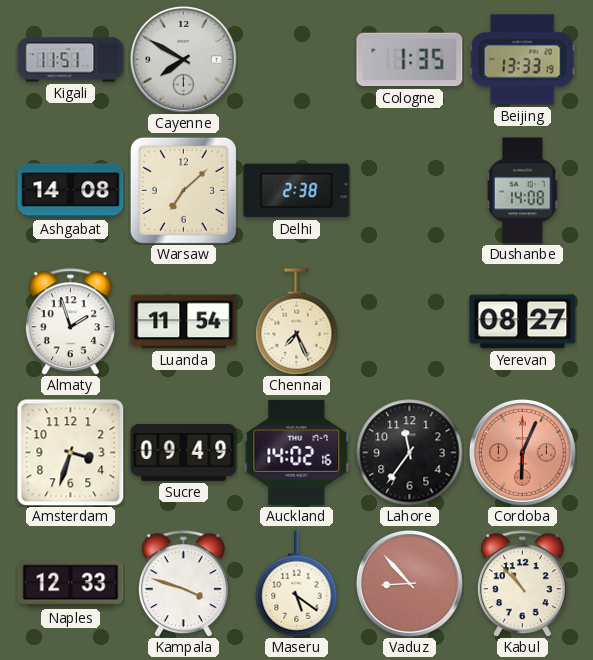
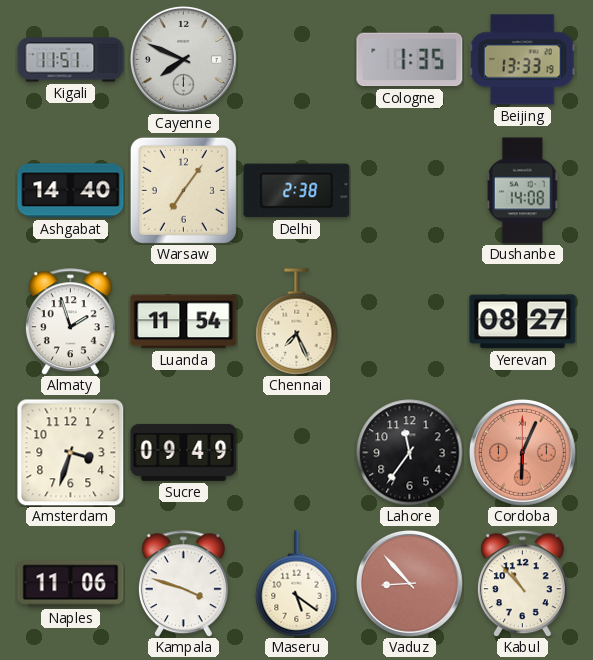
Cayenne: 7:50 -> 7:49 (183, 59)
Ashgabat: 14:08 -> 14:40 (71, 191)
Warsaw: 7:08 -> 7:06 (183, 190)
Auckland: 14:02 -> none (297, 452)
Naples: 12:33 -> 11:06 (71, 584)
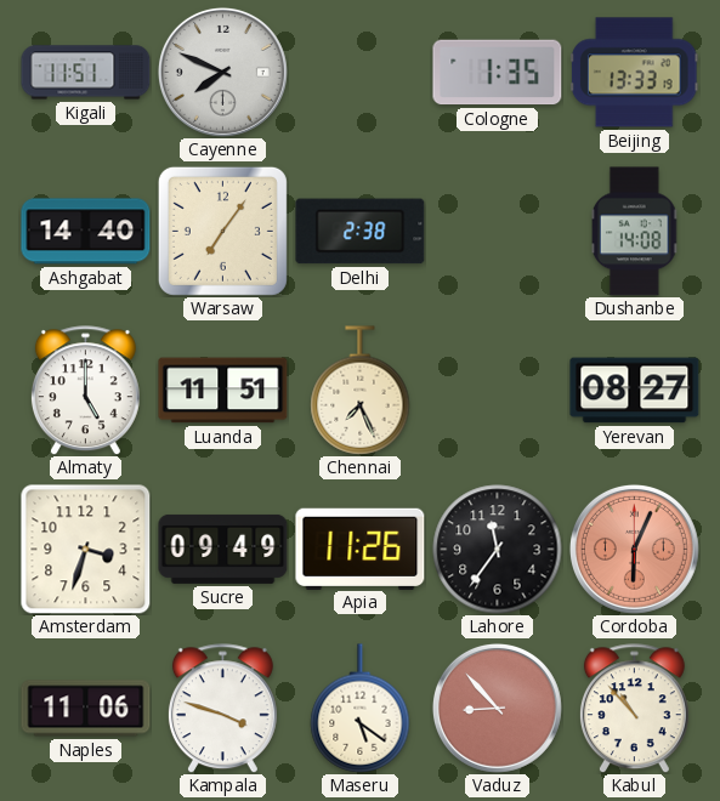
Almaty: 1:57 -> 5:00 (85, 391)
Luanda: 11:54 -> 11:51 (223, 391)
Apia: none -> 11:26 (361, 549)
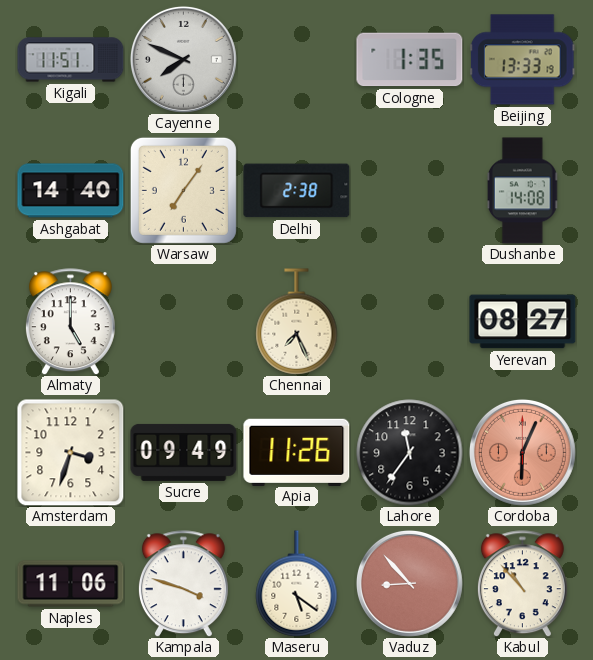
Luanda: 11:51 -> none (223, 391)
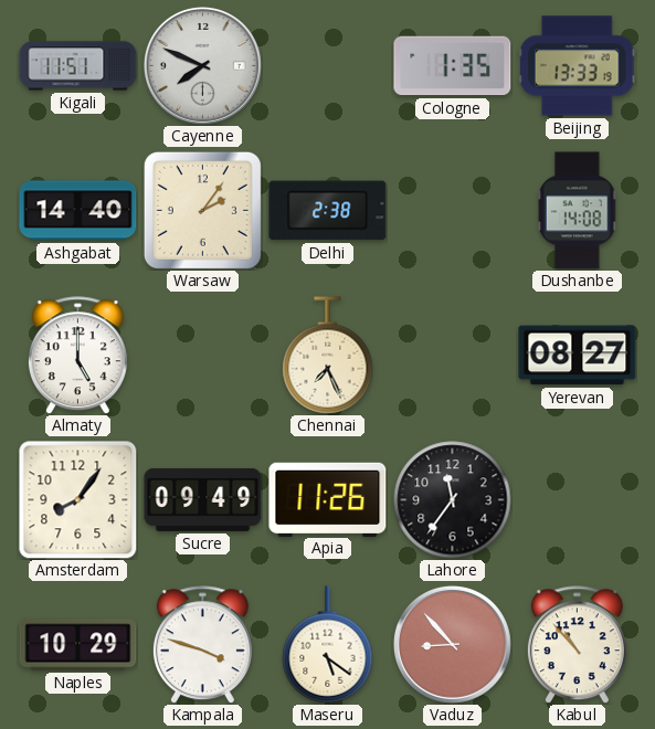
Warsaw: 7:06 -> 2:06 (202, 210)
Amsterdam: 3:33 -> 8:06 (78, 500)
Cordoba: 6:04 -> none (522, 452)
Naples: 11:06 -> 10:29 (78, 645)
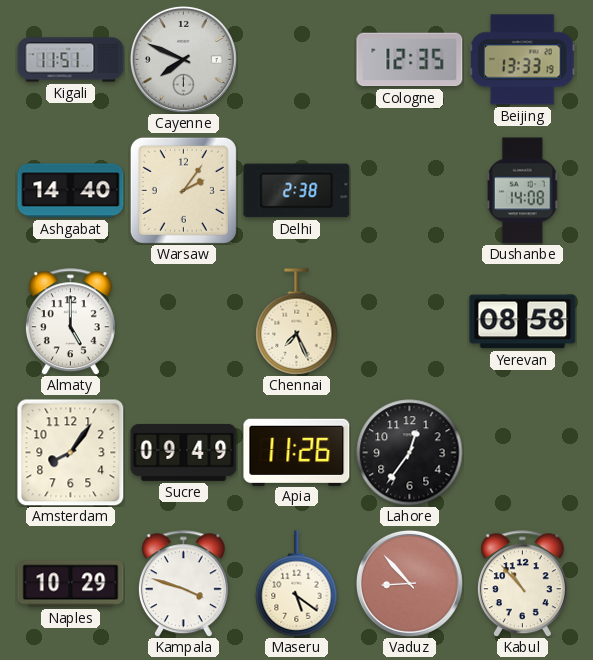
Cologne: 1:35 -> 12:35 (410, 60)
Yerevan: 08:27 -> 08:58 (523, 322)
Lahore: 11:36 -> 12:36 (410, 453)
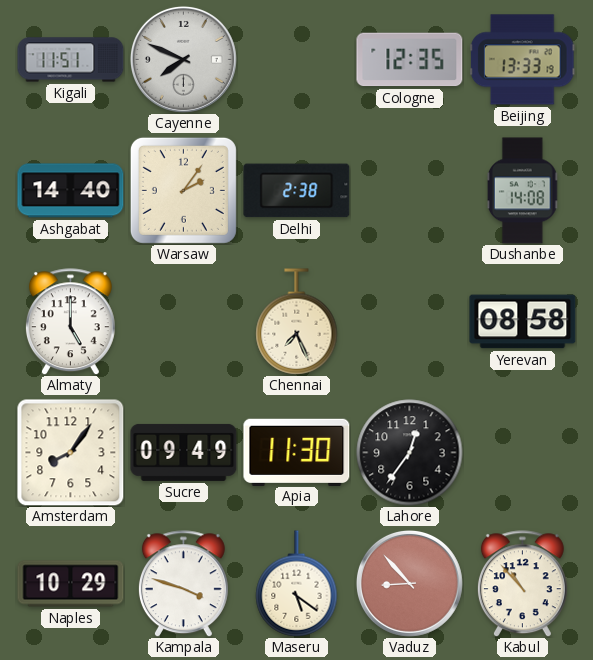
Apia: 11:26 -> 11:30 (297, 452)
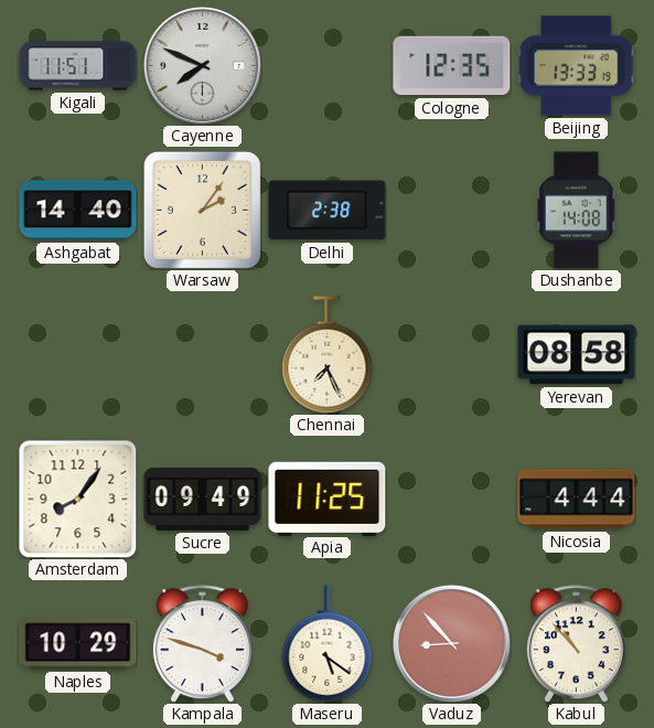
Almaty: 5:00 -> none (70, 322)
Apia: 11:30 -> 11:25 (328, 499)
Lahore: 12:36 -> none (410, 453)
Nicosia: none -> 4:44 (577, 500)
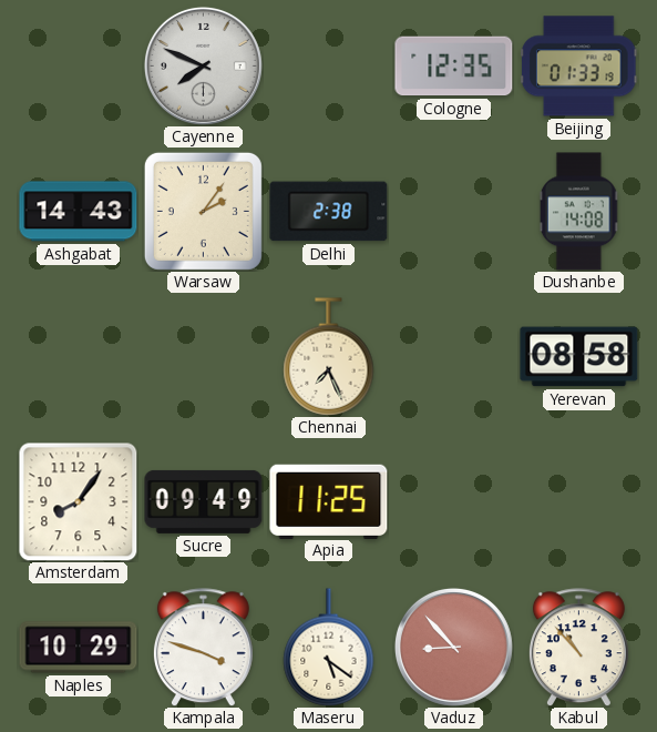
Kigali: 11:51 -> none (78, 66)
Beijing: 13:33 -> 01:33 (578, 67)
Ashgabat: 14:40 -> 14:43 (79, 212)
Nicosia: 4:44 -> none (577, 500)
